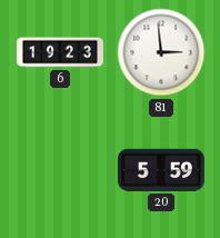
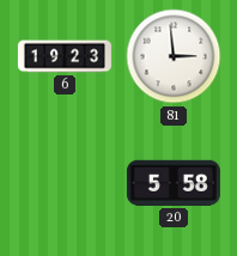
20: 5:59 -> 5:58 (174, 183)
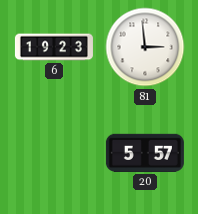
20: 5:58 -> 5:57 (145, 153)
